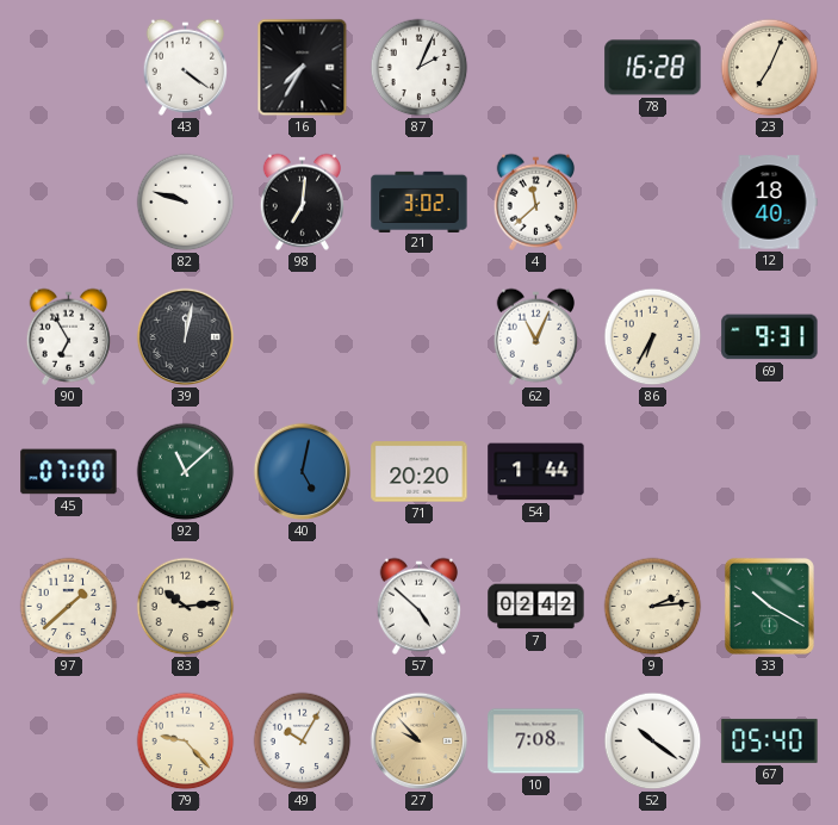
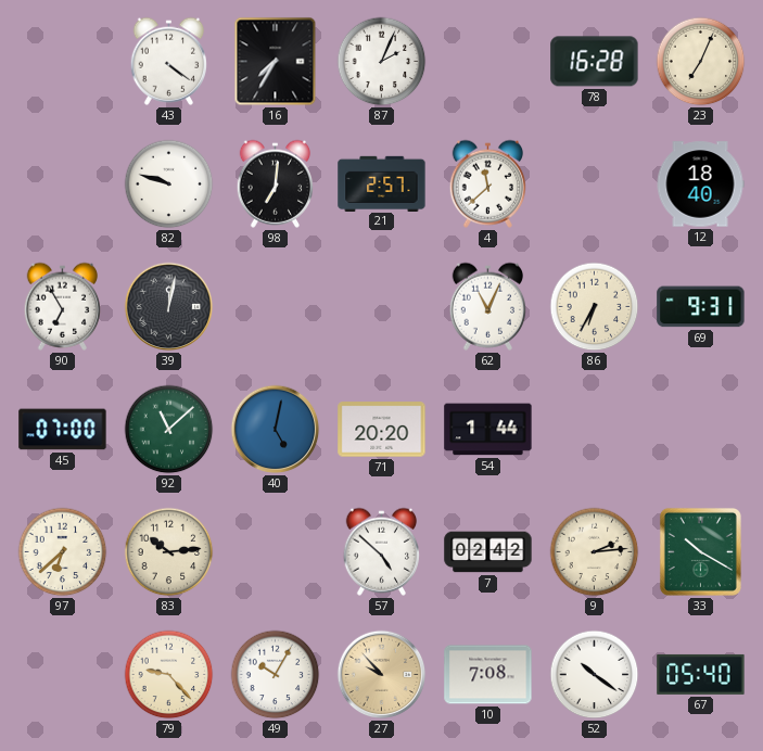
21: 3:02 -> 2:57 (382, 183)
97: 1:38 -> 6:38 (63, 552)
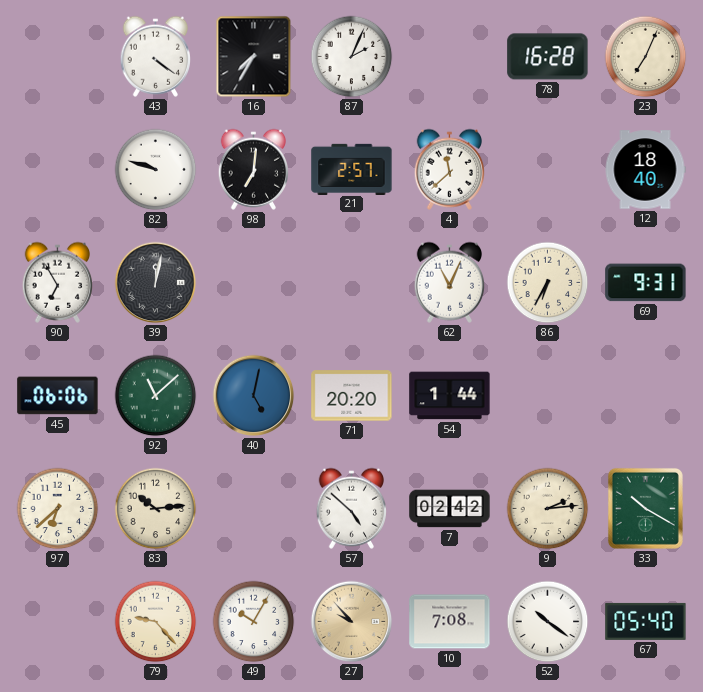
45: 07:00 -> 06:06 (58, 396)
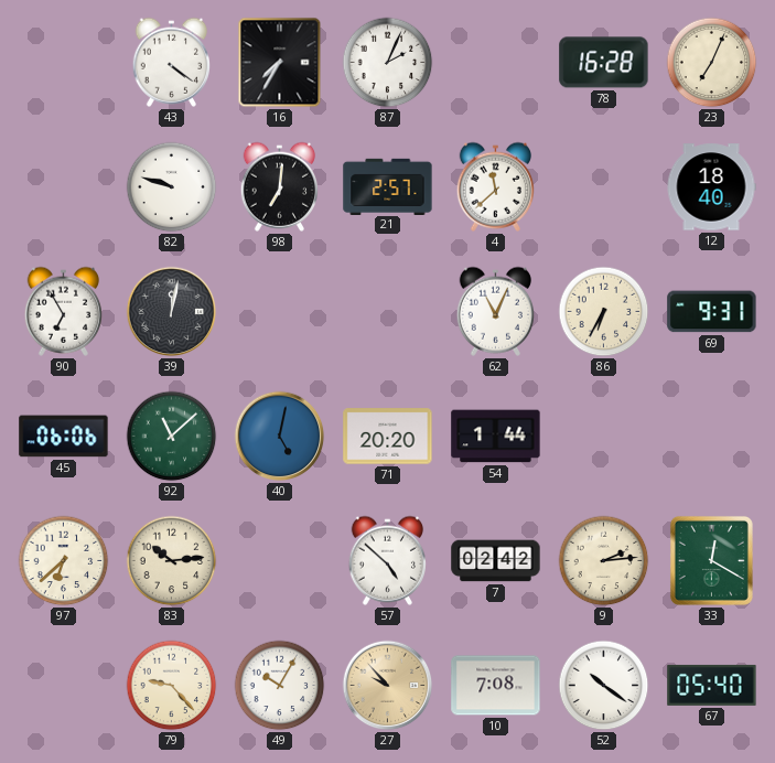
33: 10:20 -> 12:20 (711, 560)
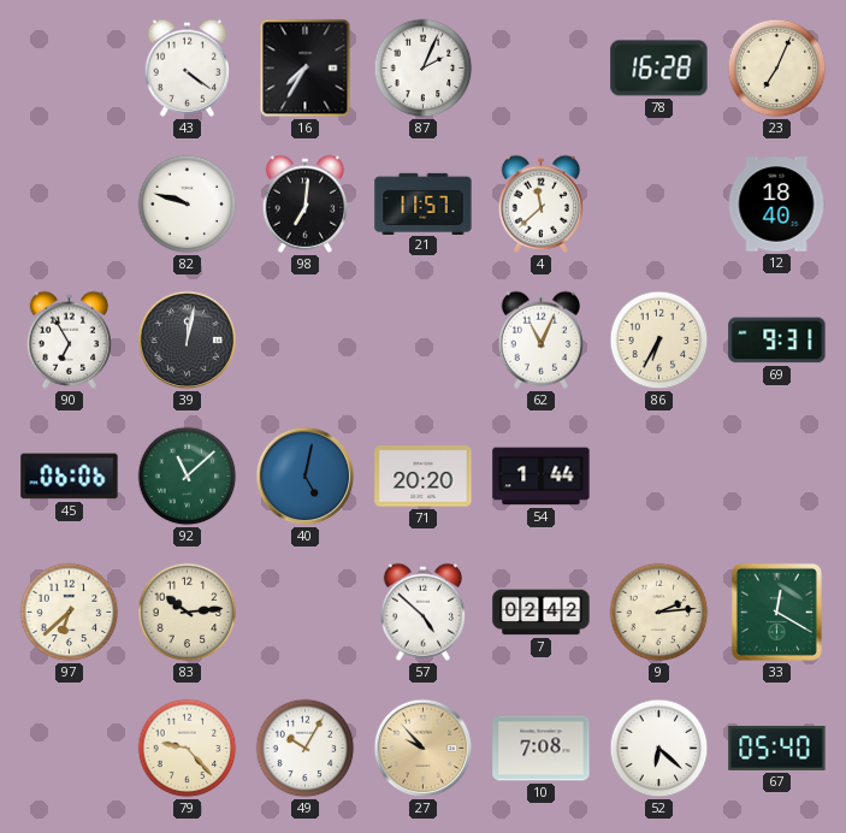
21: 2:57 -> 11:57 (424, 203)
52: 10:21 -> 6:22 (659, 749)
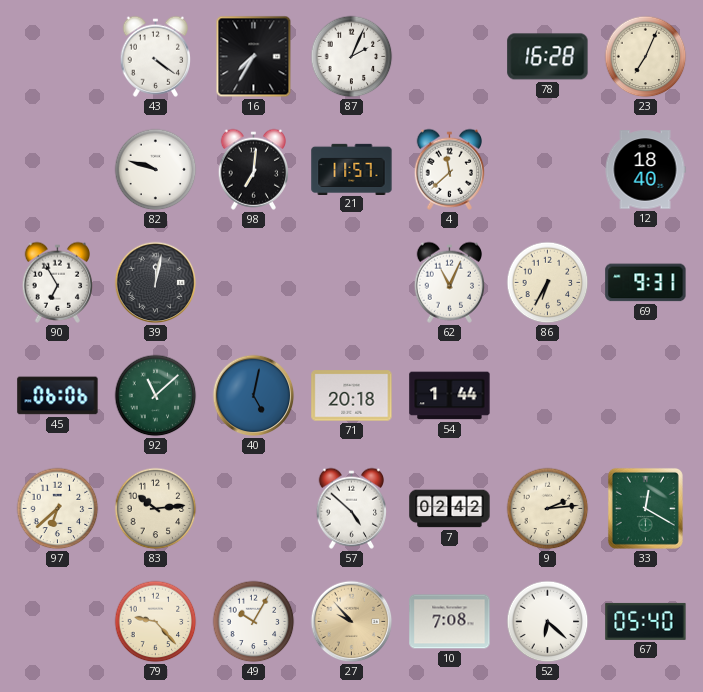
71: 20:20 -> 20:18 (352, 396)
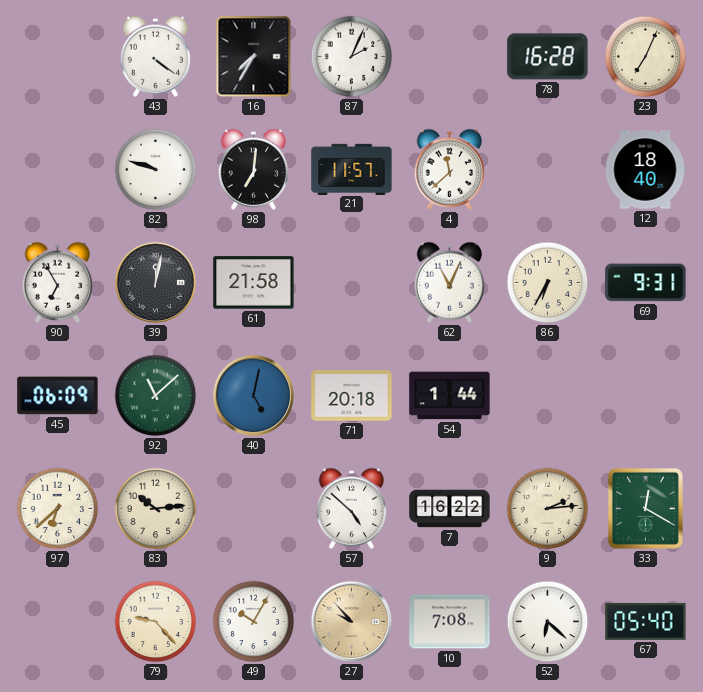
61: none -> 21:58 (254, 283)
45: 06:06 -> 06:09 (58, 396)
7: 02:42 -> 16:22 (450, 509)
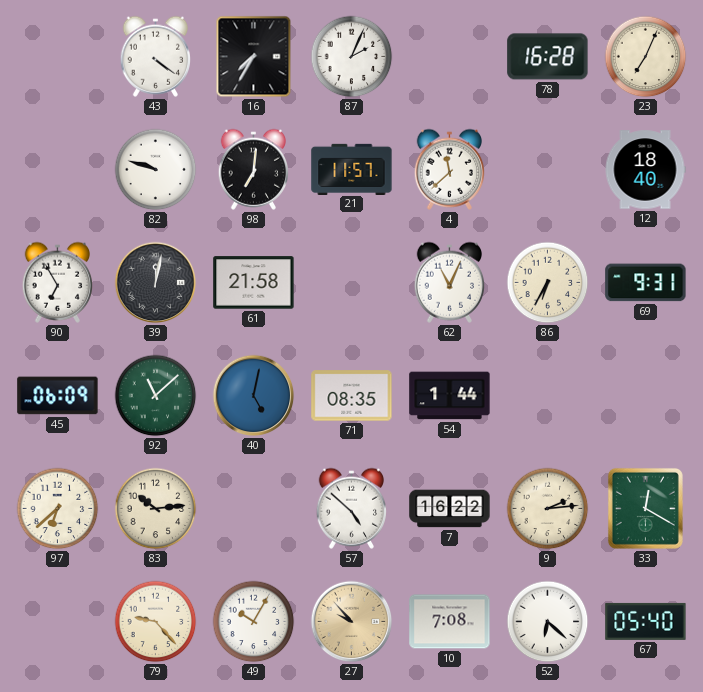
71: 20:18 -> 08:35 (352, 396)
